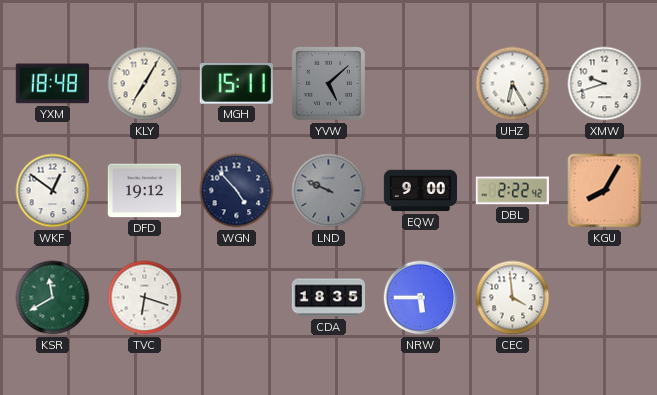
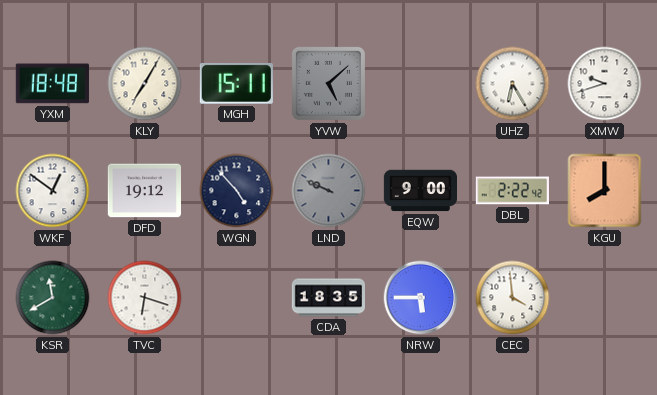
KGU: 8:05 -> 8:00 (605, 191)
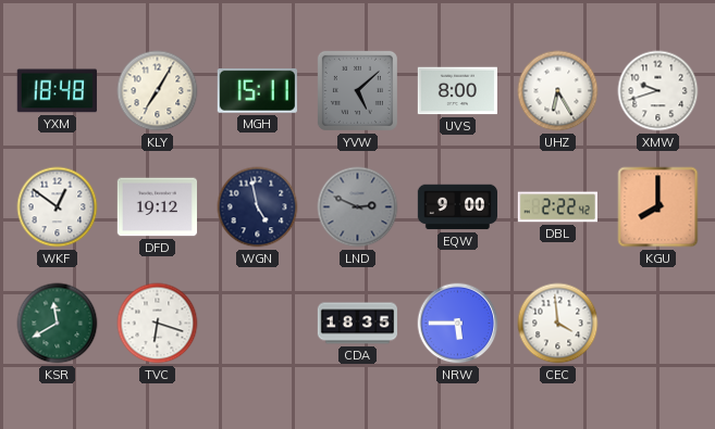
UVS: none -> 8:00 (457, 91)
WGN: 4:53 -> 4:58 (258, 207)
LND: 9:49 -> 2:49 (358, 207)
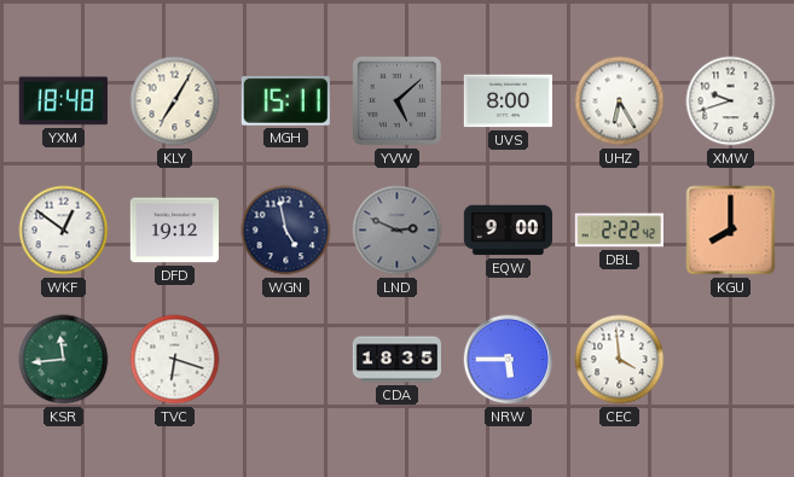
KSR: 11:40 -> 11:44 (64, 360)
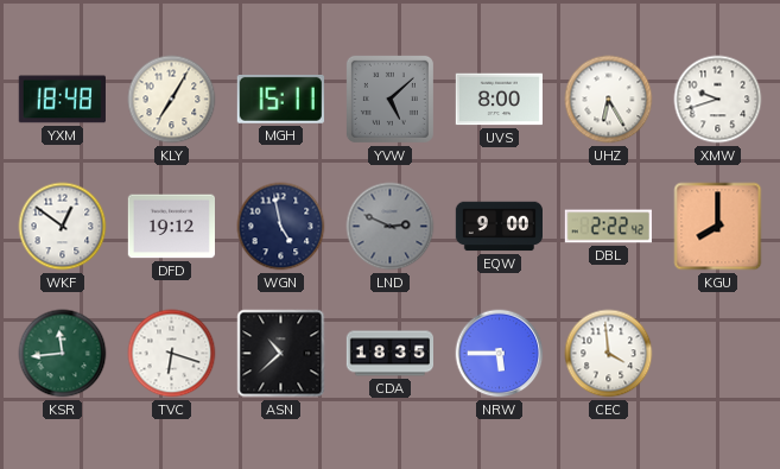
ASN: none -> 10:38 (281, 354)
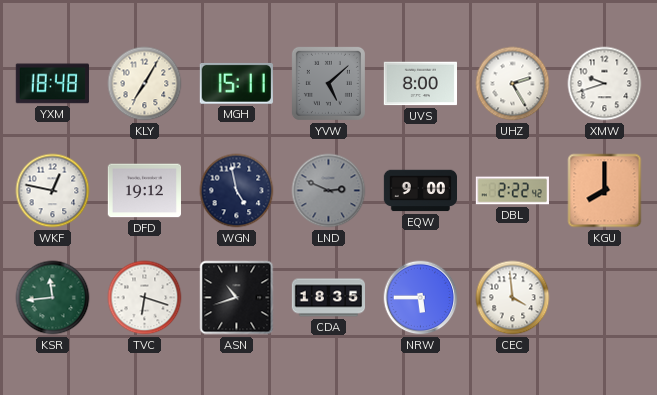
UHZ: 6:25 -> 2:25 (513, 84)
WKF: 12:51 -> 12:47 (53, 191)
ASN: 10:38 -> 10:42 (237, 298)
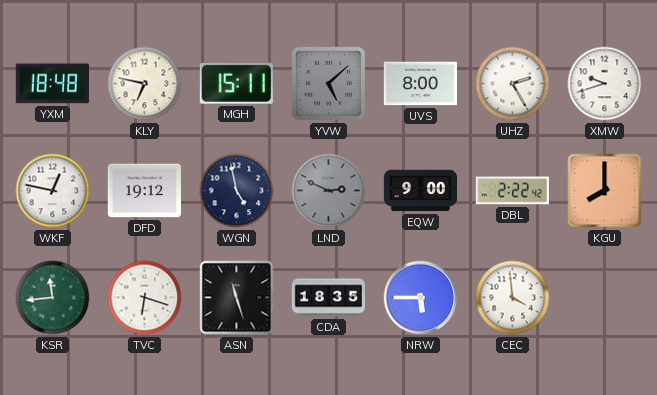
KLY: 7:05 -> 6:47 (145, 84)
ASN: 10:42 -> 11:27 (237, 298)
